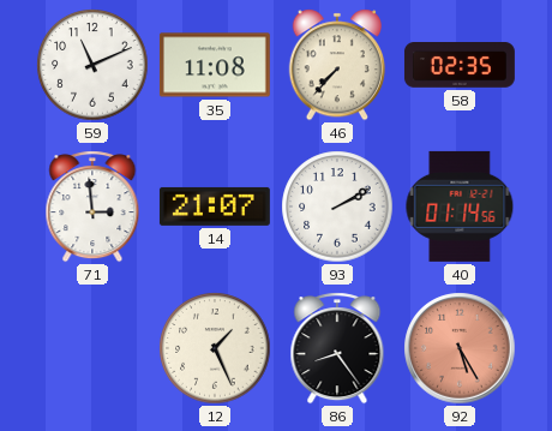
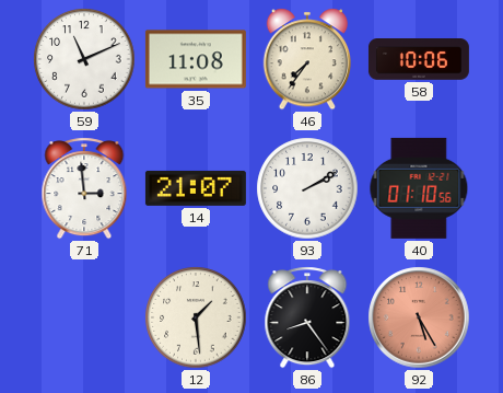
46: 7:37 -> 7:36 (306, 59)
58: 02:35 -> 10:06 (419, 60)
40: 01:14 -> 01:10 (419, 188)
12: 1:26 -> 1:29 (196, 317)
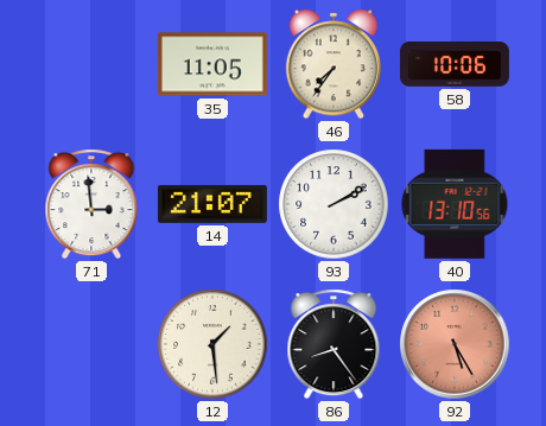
59: 11:11 -> none (84, 59)
35: 11:08 -> 11:05 (212, 64)
40: 01:10 -> 13:10 (455, 204)
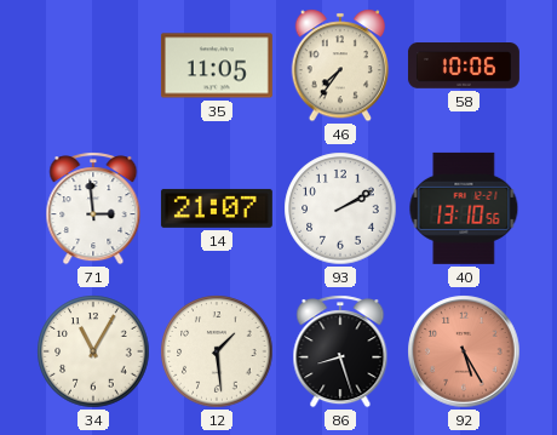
34: none -> 11:05 (93, 351)
86: 8:24 -> 8:27 (340, 351)
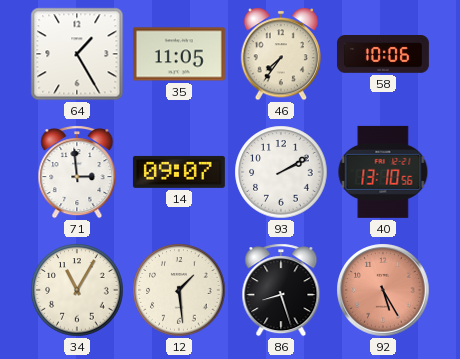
64: none -> 1:25 (77, 54)
14: 21:07 -> 09:07 (179, 172)
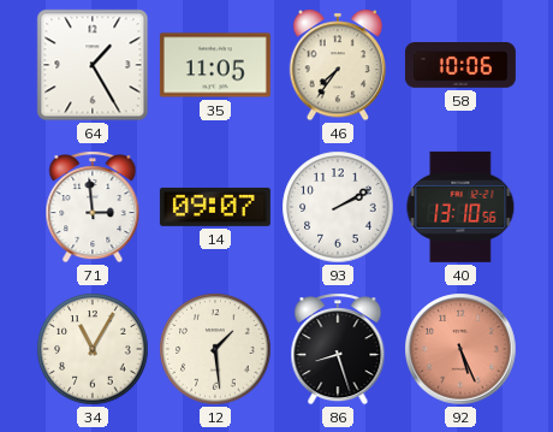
92: 5:25 -> 5:26 (460, 349)
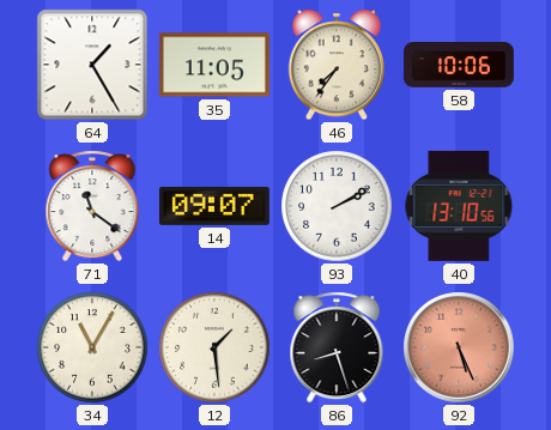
71: 2:59 -> 11:21 (92, 206)
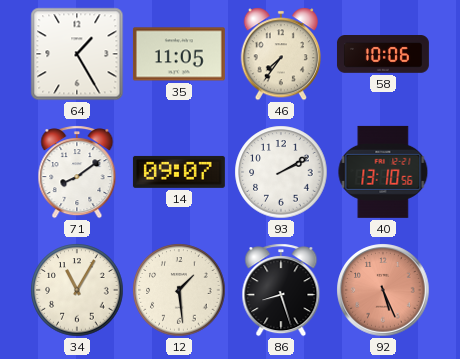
71: 11:21 -> 8:09 (77, 172)
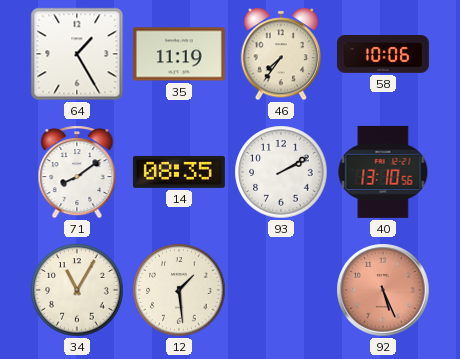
35: 11:05 -> 11:19 (179, 54)
14: 09:07 -> 08:35 (179, 172)
86: 8:27 -> none (281, 290)
